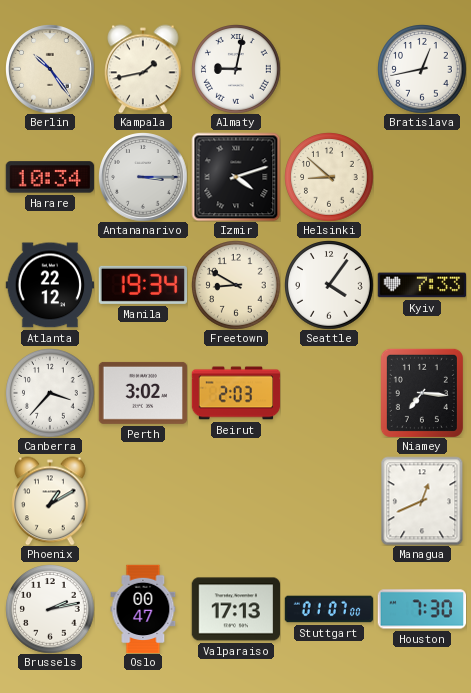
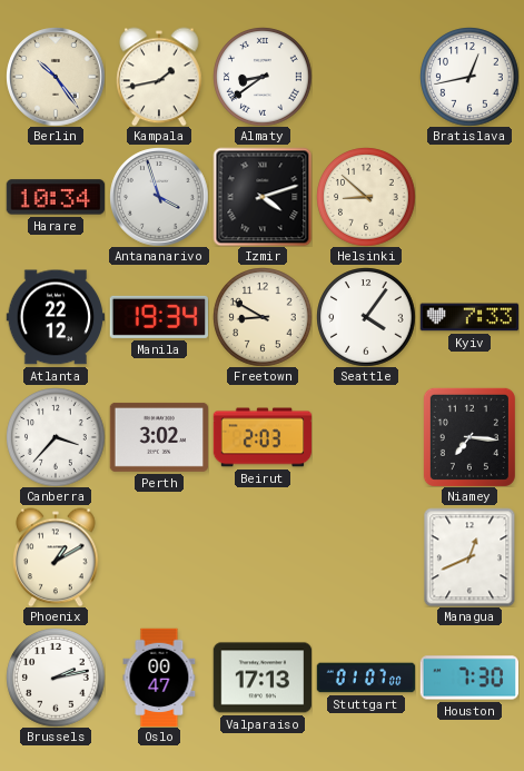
Almaty: 9:02 -> 8:39 (263, 77)
Antananarivo: 3:15 -> 3:57 (159, 197)
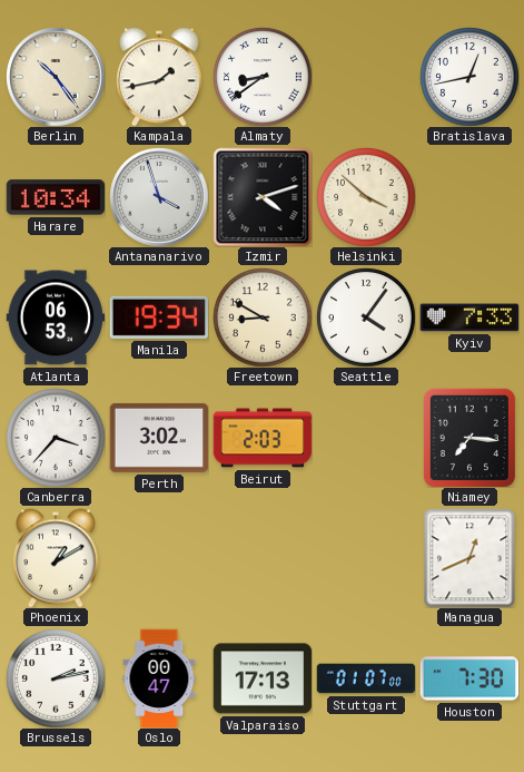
Helsinki: 8:52 -> 3:52 (366, 197)
Atlanta: 22:12 -> 06:53 (56, 317)
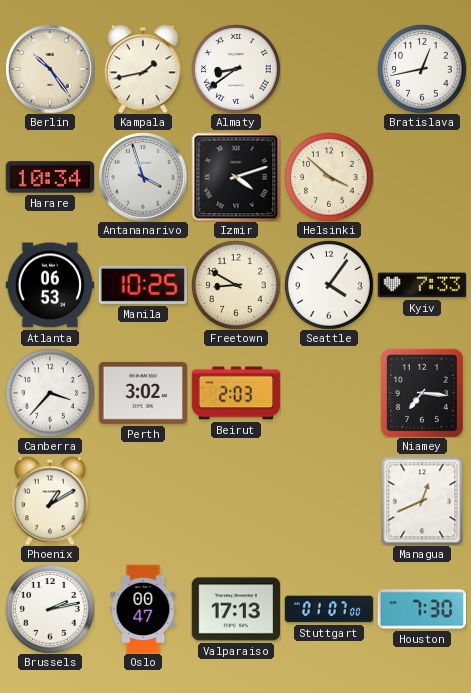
Manila: 19:34 -> 10:25 (143, 285)
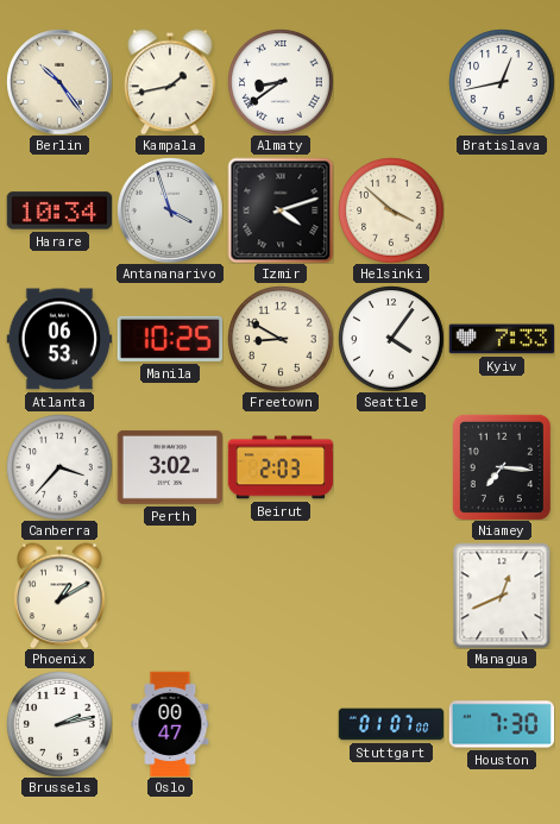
Valparaiso: 17:13 -> none (236, 609)
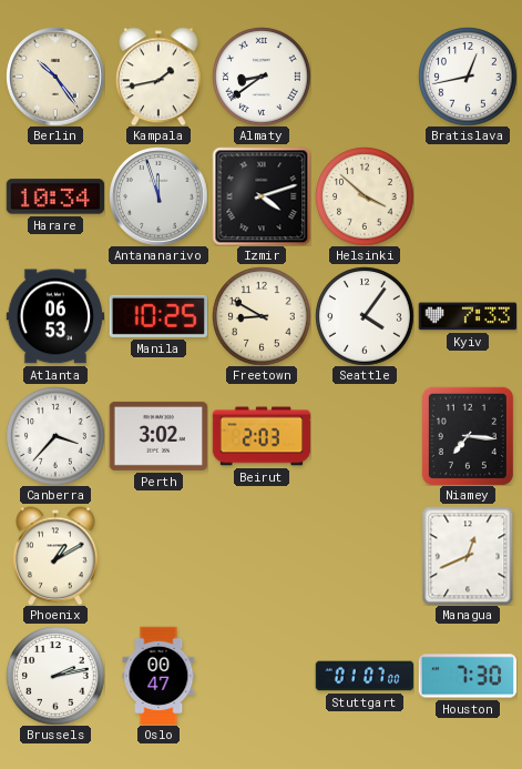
Antananarivo: 3:57 -> 11:57 (158, 196)
